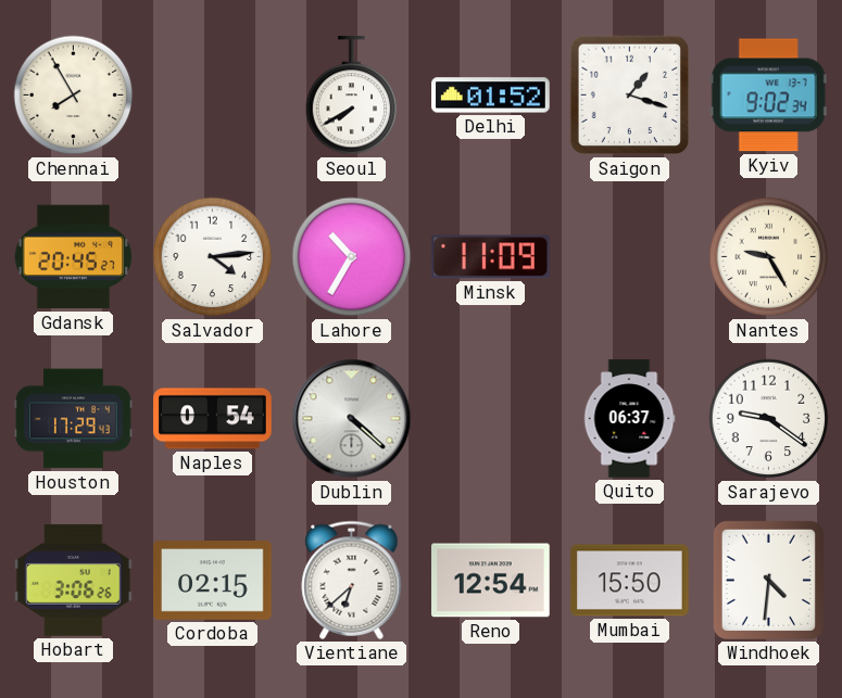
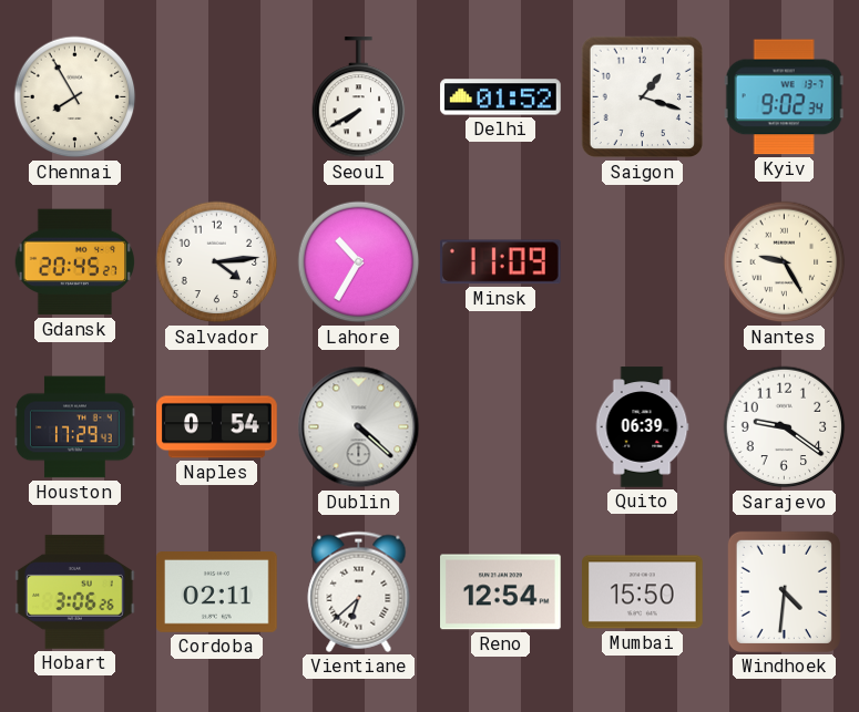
Quito: 06:37 -> 06:39 (642, 427)
Cordoba: 02:15 -> 02:11 (217, 592)
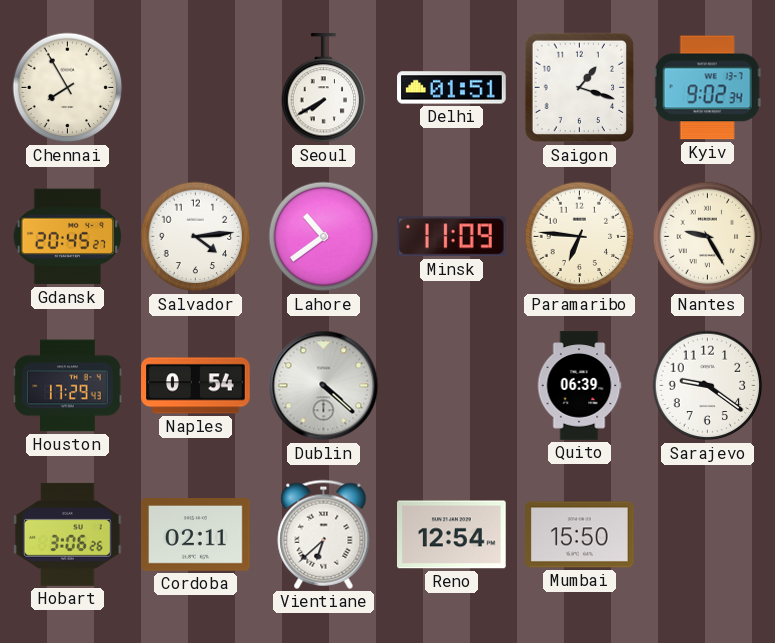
Delhi: 01:52 -> 01:51 (452, 88)
Lahore: 10:35 -> 10:39 (324, 237)
Paramaribo: none -> 6:46 (580, 237)
Windhoek: 4:31 -> none (784, 591)
